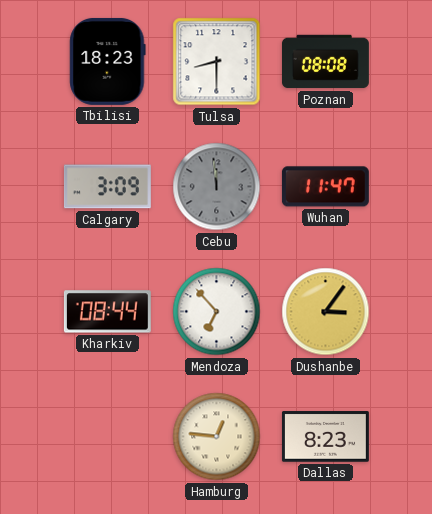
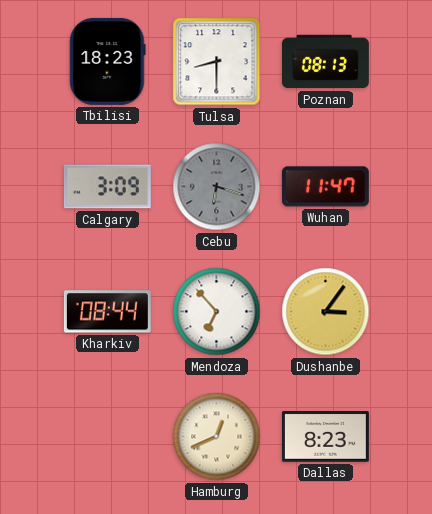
Poznan: 08:08 -> 08:13 (325, 62)
Cebu: 11:59 -> 6:18 (217, 187)
Hamburg: 12:46 -> 12:41 (217, 437)
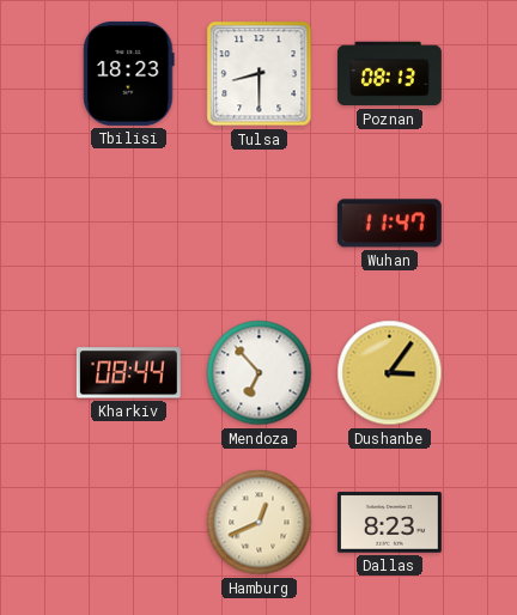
Calgary: 3:09 -> none (107, 187)
Cebu: 6:18 -> none (217, 187)
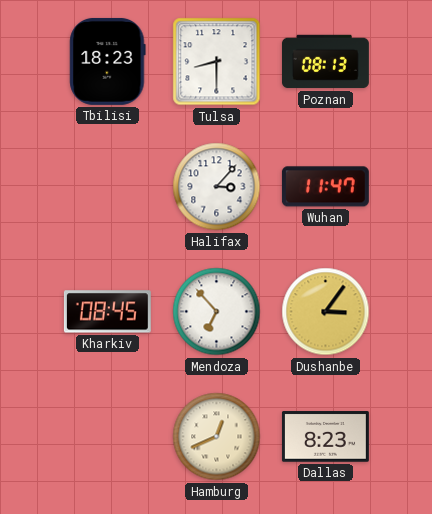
Halifax: none -> 3:07 (217, 187)
Kharkiv: 08:44 -> 08:45 (107, 312)
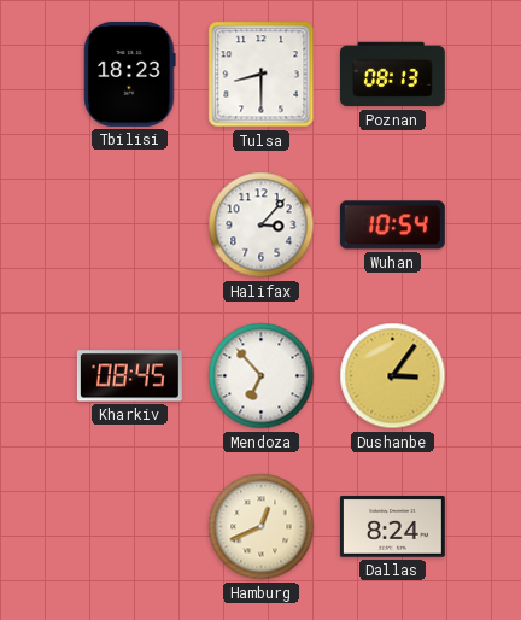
Wuhan: 11:47 -> 10:54 (392, 226)
Dallas: 8:23 -> 8:24 (392, 527)
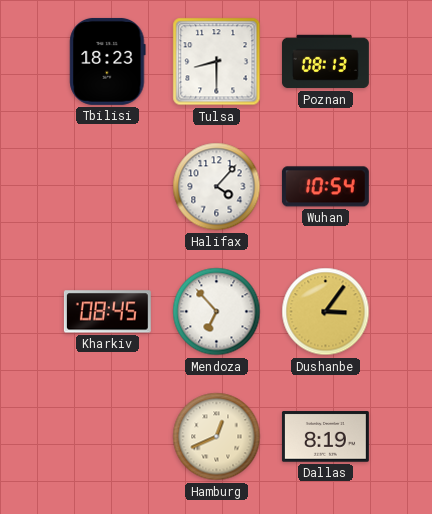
Halifax: 3:07 -> 4:07 (217, 187)
Dallas: 8:24 -> 8:19 (325, 437)
